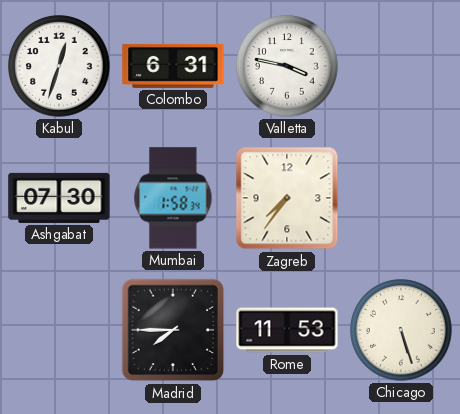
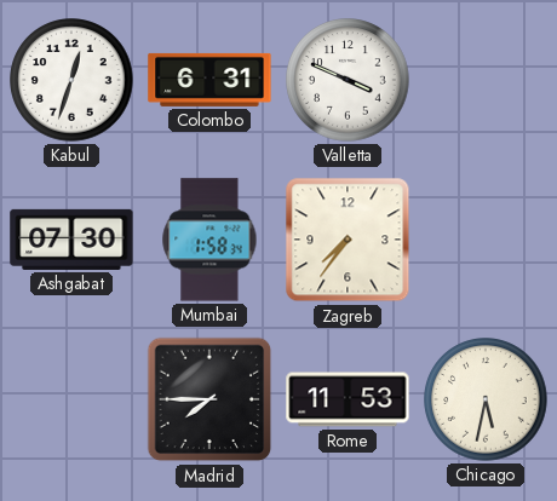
Valletta: 3:47 -> 3:49 (348, 80)
Chicago: 5:27 -> 5:32 (486, 399)
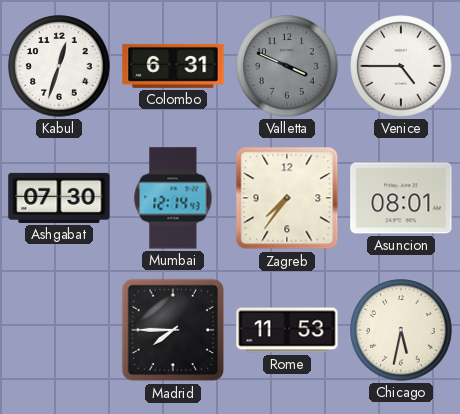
Valletta dial: white -> grey (287, 66)
Venice: none -> 4:45 (401, 66)
Mumbai: 1:58 -> 12:14 (173, 198)
Asuncion: none -> 08:01 (401, 198)
